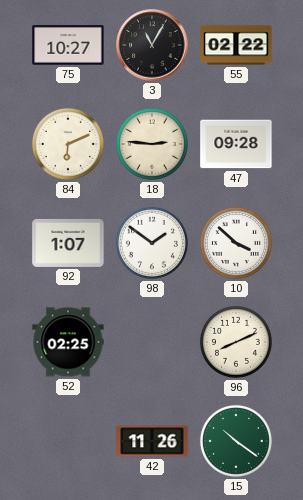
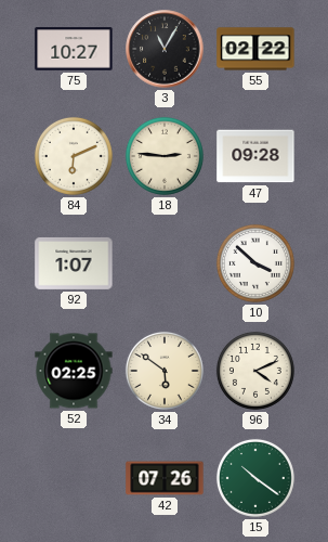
98: 1:51 -> none (152, 243)
34: none -> 5:51 (165, 371)
96: 8:11 -> 4:11 (255, 371)
42: 11:26 -> 07:26 (165, 478)
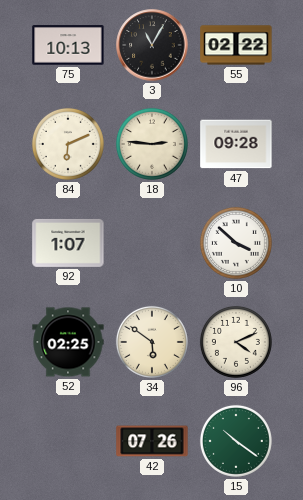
75: 10:27 -> 10:13 (68, 45)
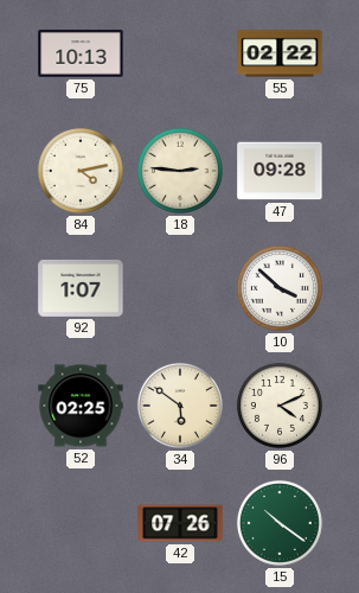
3: 11:05 -> none (152, 45)
84: 6:11 -> 4:13 (81, 171)
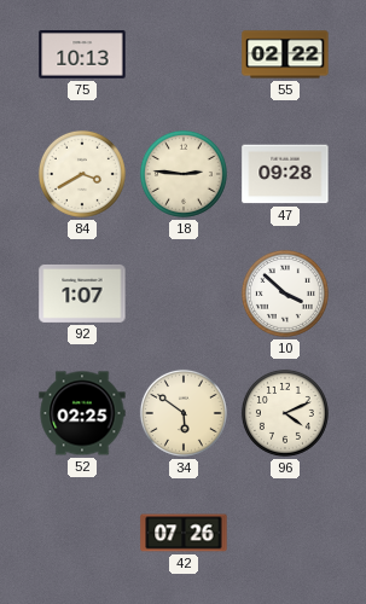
84: 4:13 -> 3:40 (82, 174)
15: 10:21 -> none (280, 523)
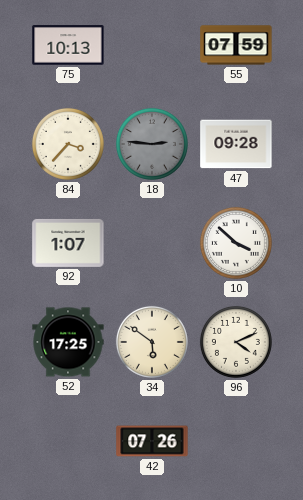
55: 02:22 -> 07:59 (236, 45)
84: 3:40 -> 3:37 (68, 144)
18 dial: cream -> grey (152, 144)
52: 02:25 -> 17:25 (68, 342)
